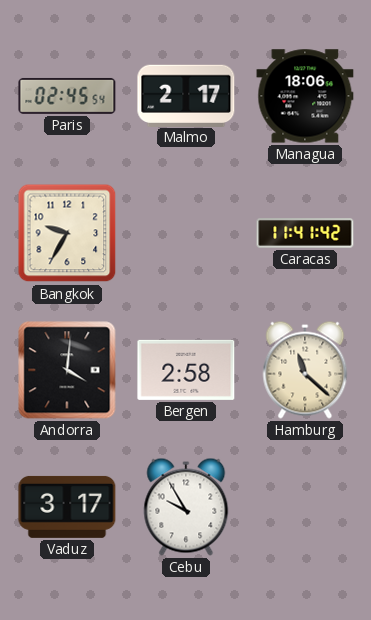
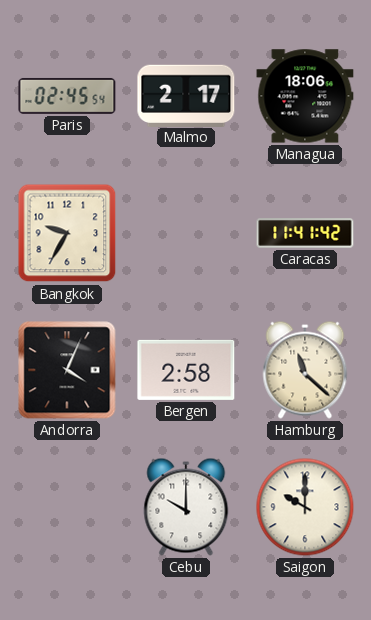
Andorra: 4:01 -> 4:04 (67, 370)
Vaduz: 3:17 -> none (67, 507)
Cebu: 9:55 -> 10:00 (186, 507)
Saigon: none -> 10:00 (305, 507)
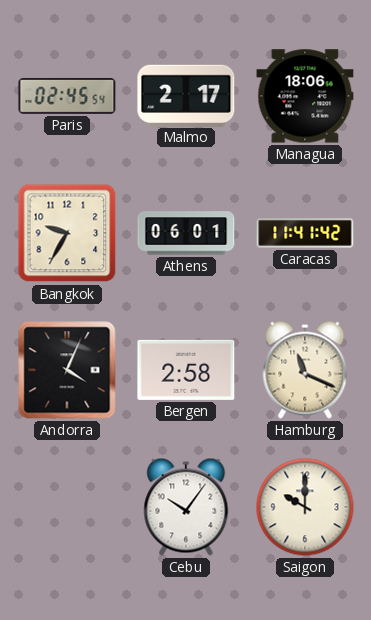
Athens: none -> 06:01 (186, 233)
Hamburg: 11:22 -> 11:19 (305, 370)
Cebu: 10:00 -> 10:06 (186, 507)
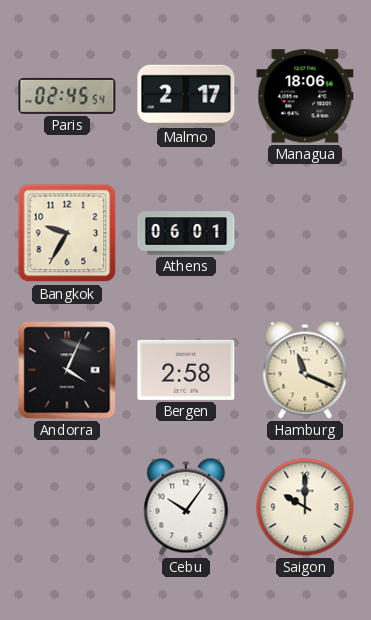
Caracas: 11:41 -> none (305, 233)
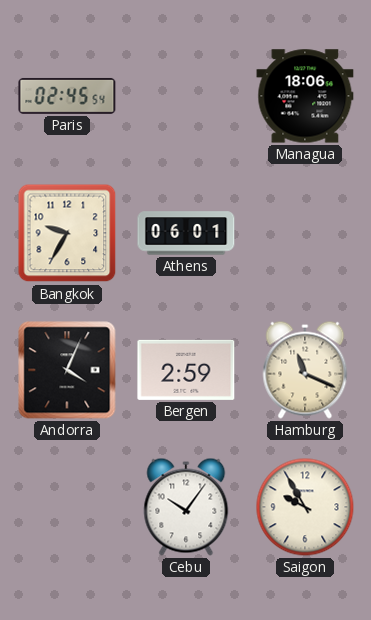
Malmo: 2:17 -> none (186, 95)
Bergen: 2:58 -> 2:59 (186, 370)
Saigon: 10:00 -> 9:55 (305, 507)
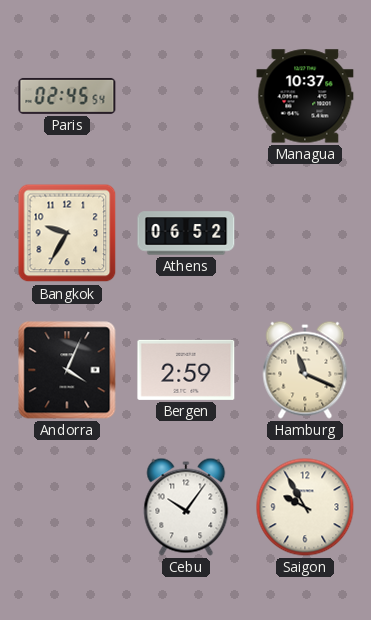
Managua: 18:06 -> 10:37 (305, 96)
Athens: 06:01 -> 06:52 (186, 233)
